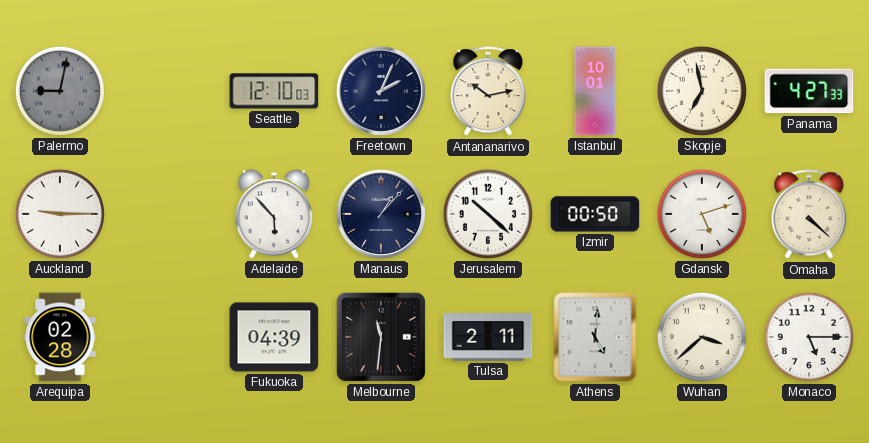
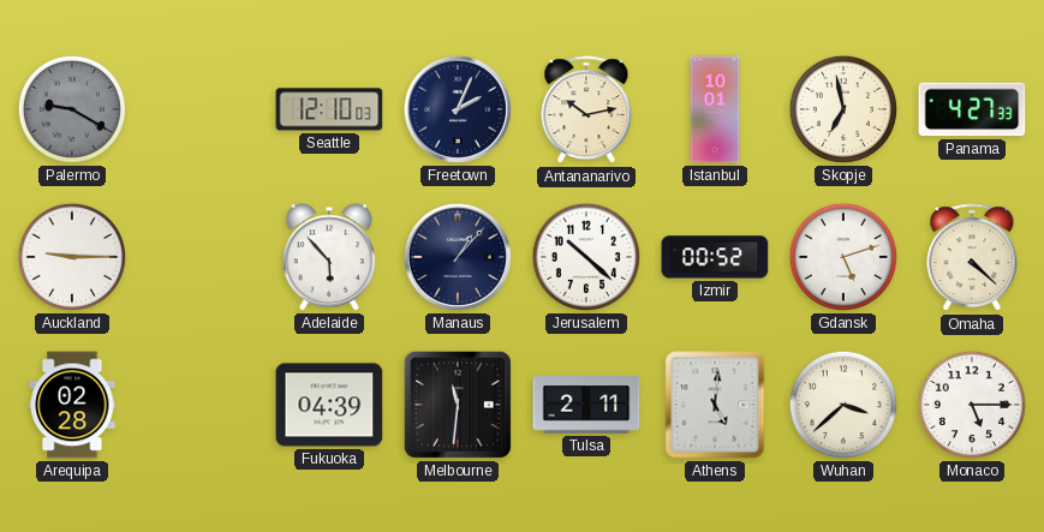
Palermo: 9:02 -> 9:20 (72, 109)
Izmir: 00:50 -> 00:52 (715, 257)
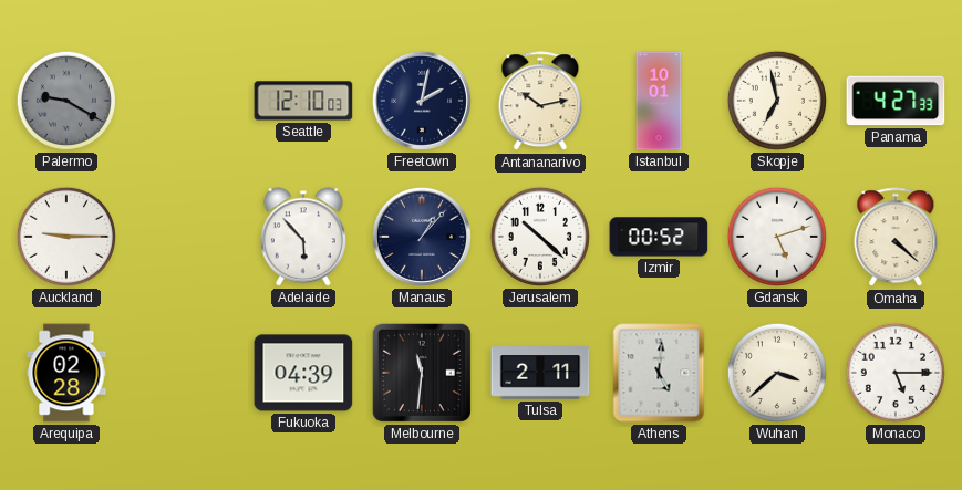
Freetown: 2:04 -> 2:02 (422, 101)
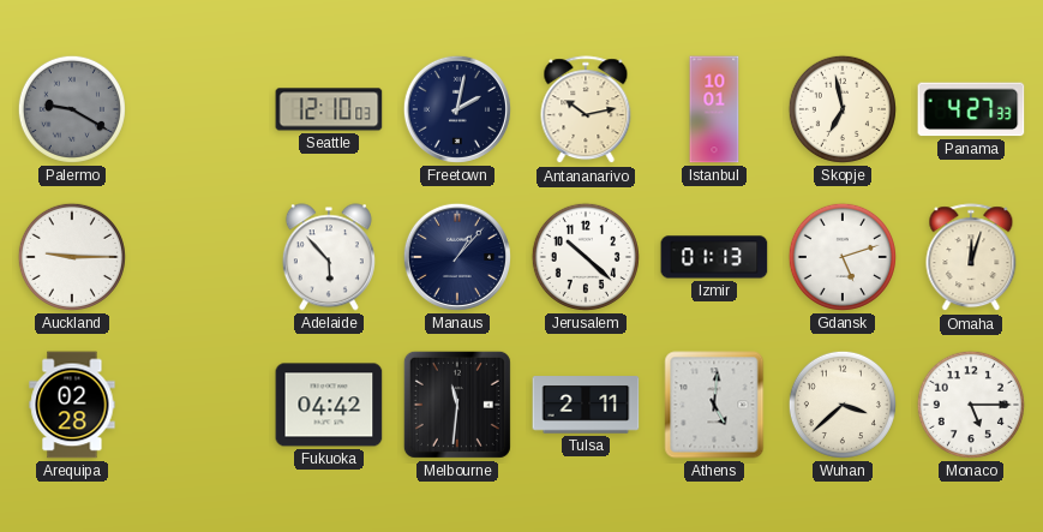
Izmir: 00:52 -> 01:13 (714, 257)
Omaha: 4:22 -> 12:03 (971, 258)
Fukuoka: 04:39 -> 04:42 (329, 405)
